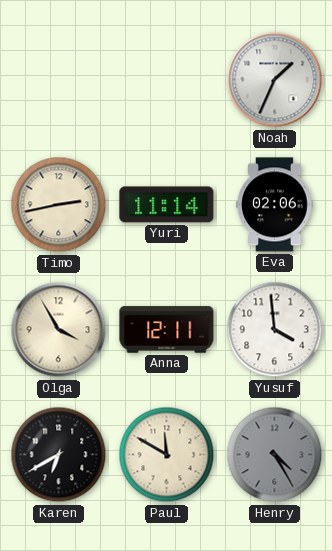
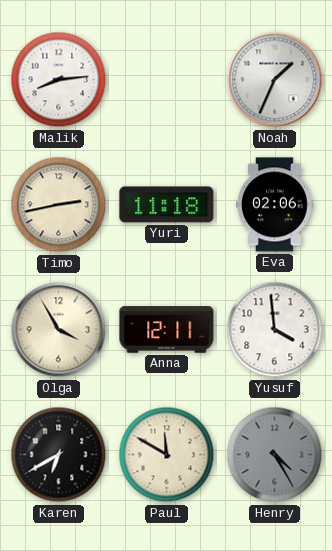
Malik: none -> 8:14 (59, 80)
Yuri: 11:14 -> 11:18 (167, 205)
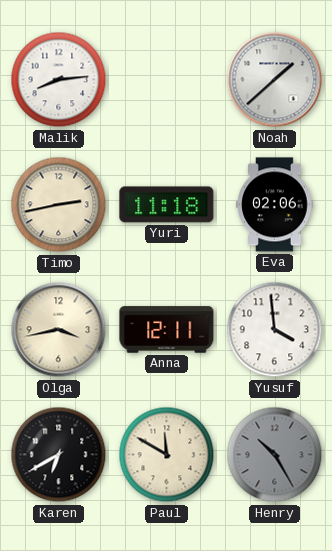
Noah: 1:34 -> 1:38 (275, 80)
Olga: 3:55 -> 3:43 (59, 330)
Henry: 4:25 -> 10:25 (275, 455)
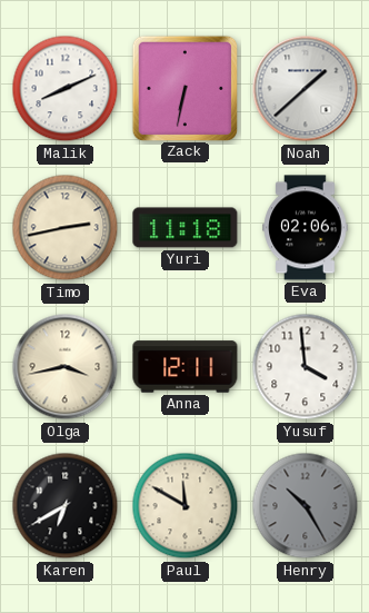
Malik: 8:14 -> 8:11 (66, 89)
Zack: none -> 6:32 (184, 88)
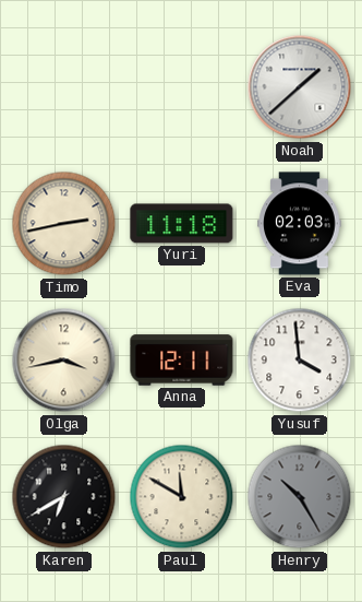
Malik: 8:11 -> none (66, 89)
Zack: 6:32 -> none (184, 88)
Eva: 02:06 -> 02:03 (300, 224)
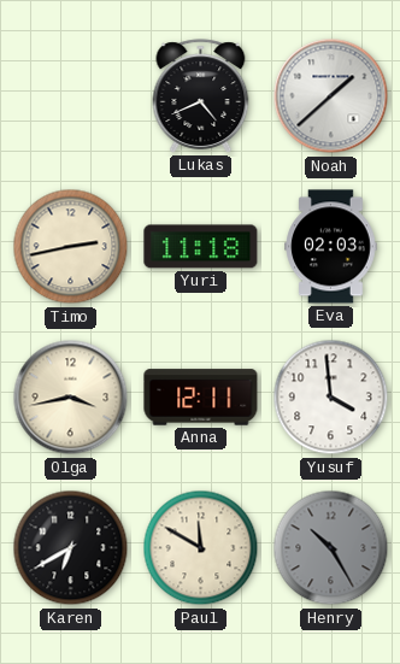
Lukas: none -> 4:41 (201, 96)
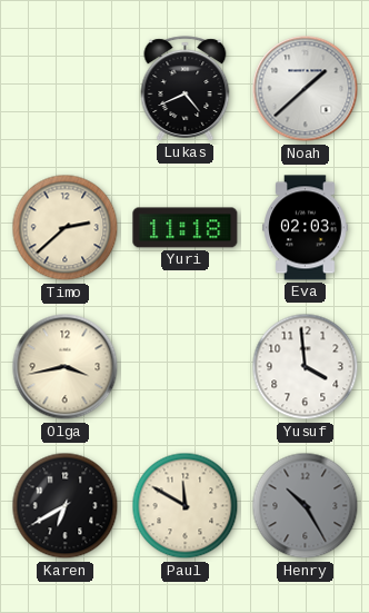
Timo: 2:43 -> 2:38 (66, 228)
Anna: 12:11 -> none (201, 398)
